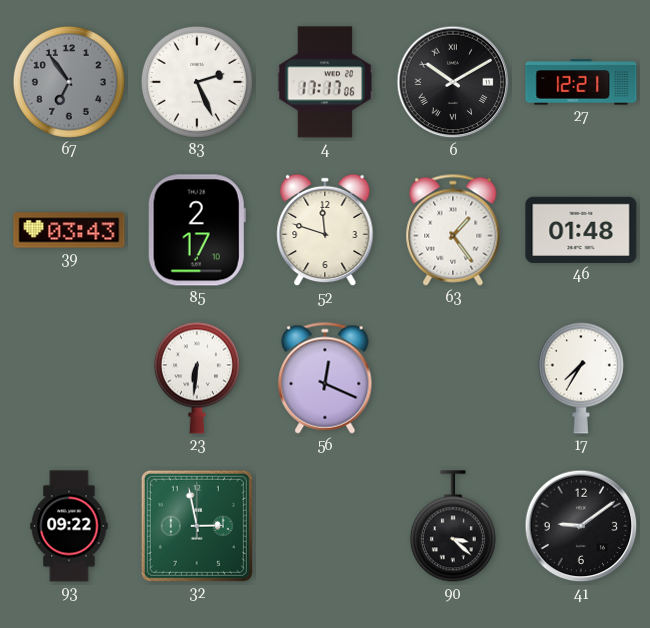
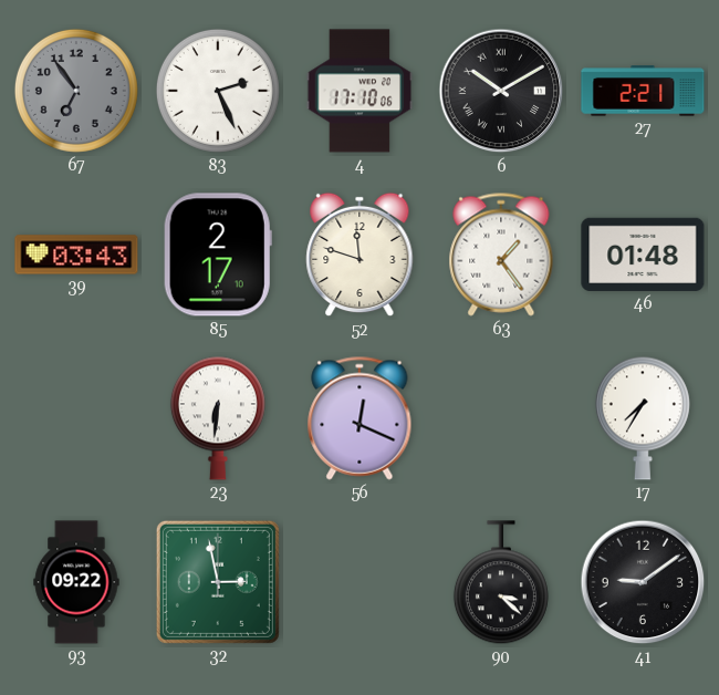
4: 17:17 -> 17:10 (359, 91)
27: 12:21 -> 2:21 (643, 91)
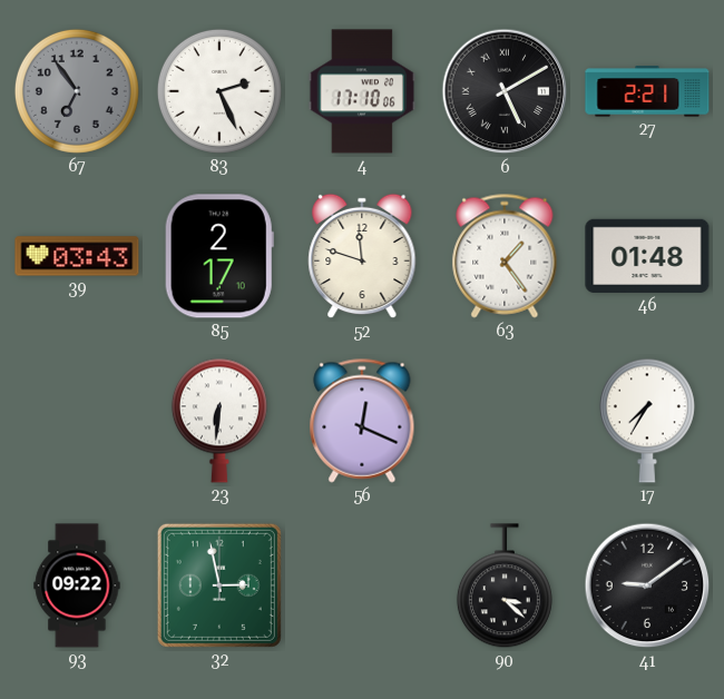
6: 10:10 -> 5:10 (505, 91)
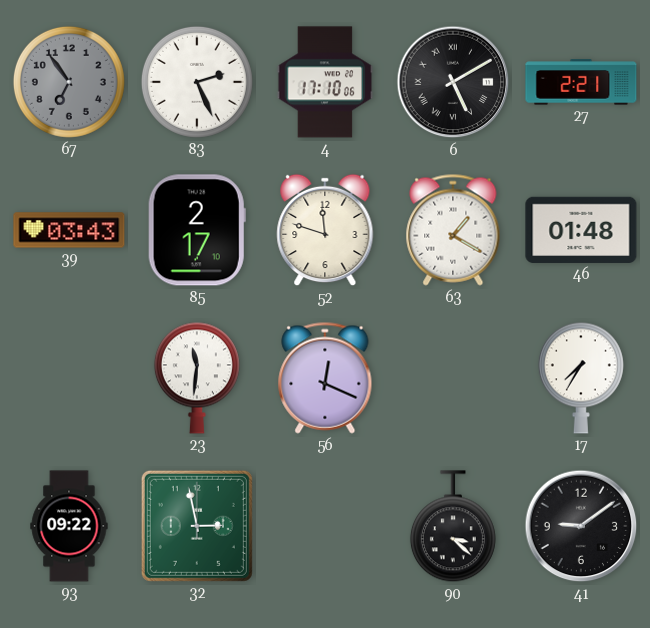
63: 1:24 -> 1:20 (453, 230)
23: 6:31 -> 11:31 (197, 378)
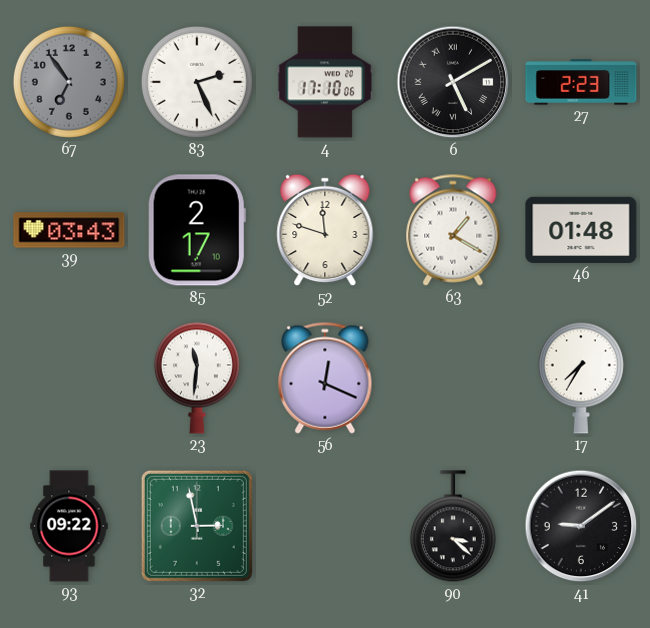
27: 2:21 -> 2:23 (581, 82)
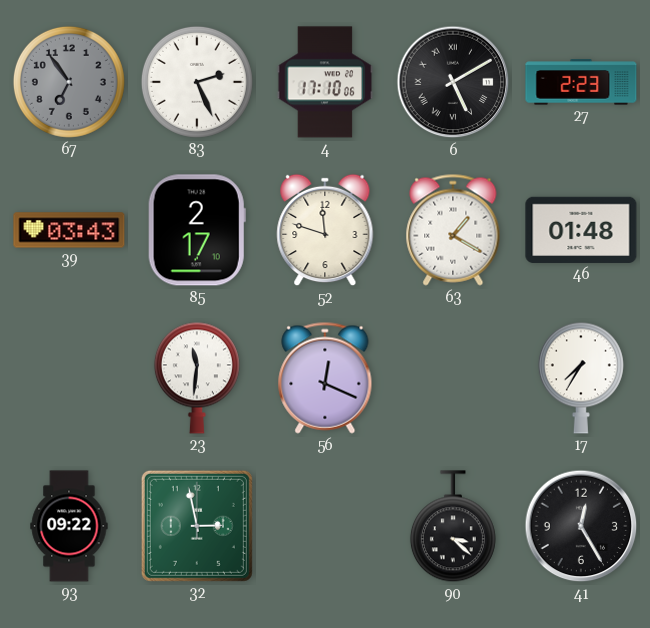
41: 9:09 -> 12:25 (581, 526)
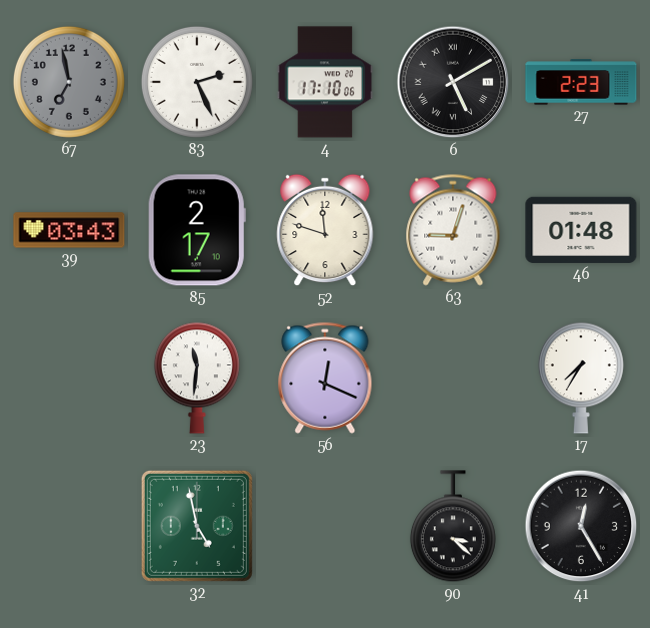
67: 6:54 -> 6:58 (69, 82)
63: 1:20 -> 9:03 (453, 230)
93: 09:22 -> none (69, 526)
32: 2:58 -> 4:58 (197, 526)
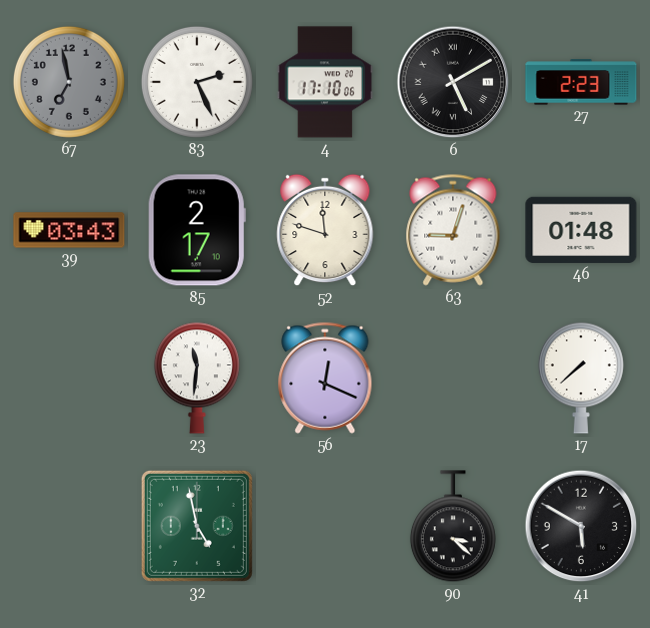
17: 7:35 -> 7:38 (581, 378)
41: 12:25 -> 5:50 (581, 526)
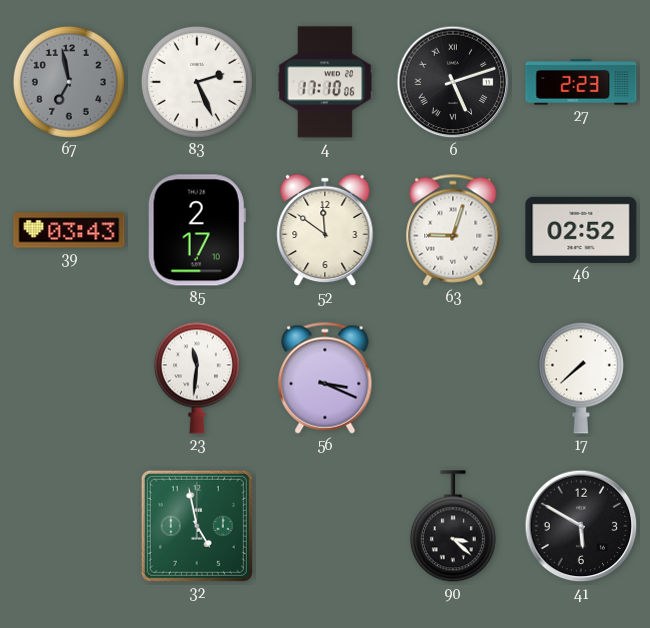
6: 5:10 -> 5:12 (453, 82)
52: 11:48 -> 11:51 (325, 230)
46: 01:48 -> 02:52 (581, 230)
56: 12:19 -> 3:19 (325, 378)
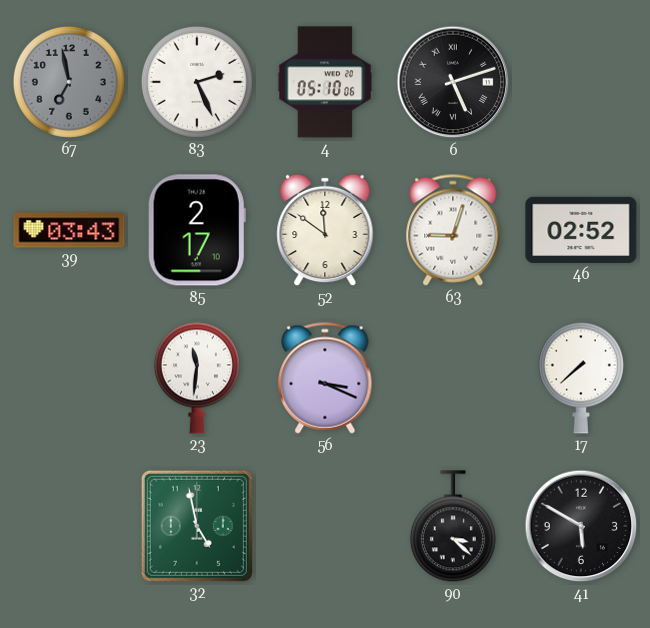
4: 17:10 -> 05:10 (325, 82)
27: 2:23 -> none (581, 82)
